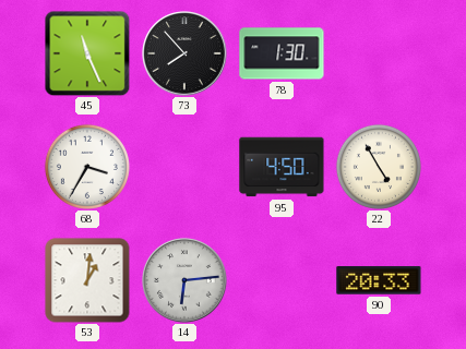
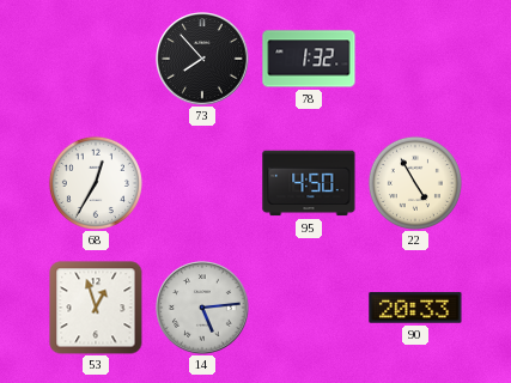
45: 11:26 -> none (87, 53)
78: 1:30 -> 1:32 (309, 59)
68: 3:35 -> 12:35 (96, 183)
53: 1:01 -> 12:57 (96, 308)
14: 6:14 -> 5:14 (202, 308)
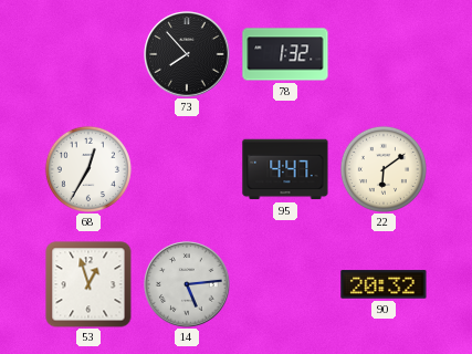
95: 4:50 -> 4:47 (285, 169)
22: 4:55 -> 6:09 (384, 169)
90: 20:33 -> 20:32 (384, 284)
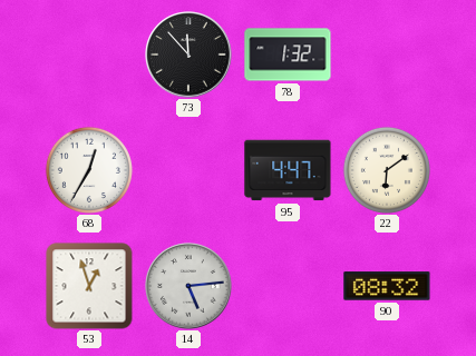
73: 7:53 -> 11:53 (188, 55)
90: 20:32 -> 08:32 (387, 286)
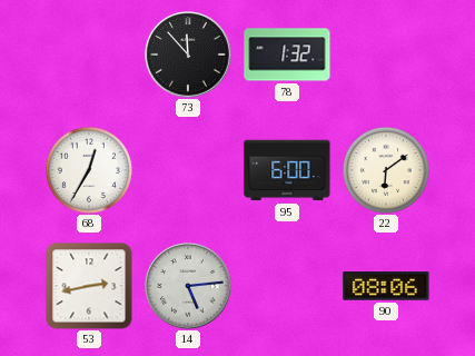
95: 4:47 -> 6:00 (287, 170)
53: 12:57 -> 2:43 (89, 286)
90: 08:32 -> 08:06 (386, 286)
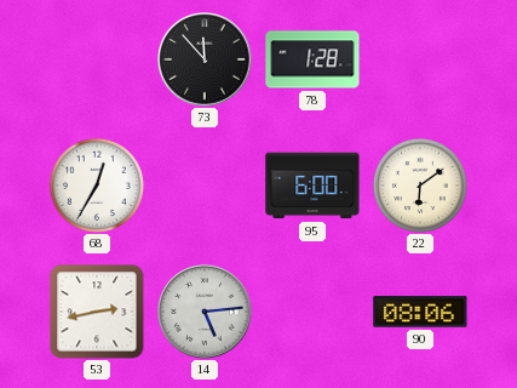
78: 1:32 -> 1:28 (312, 59)
